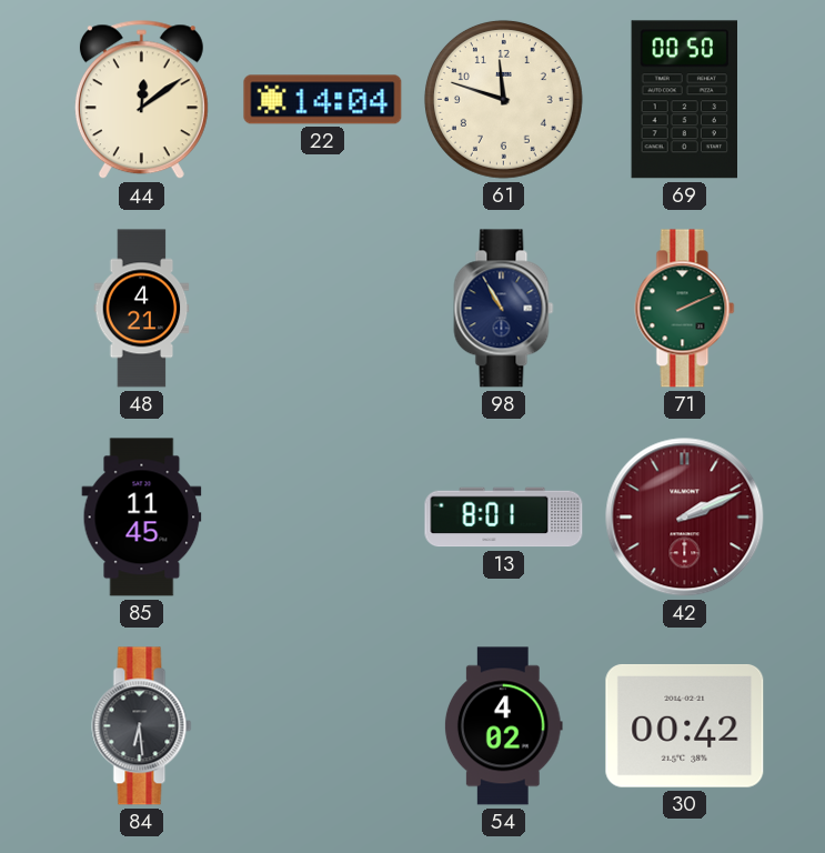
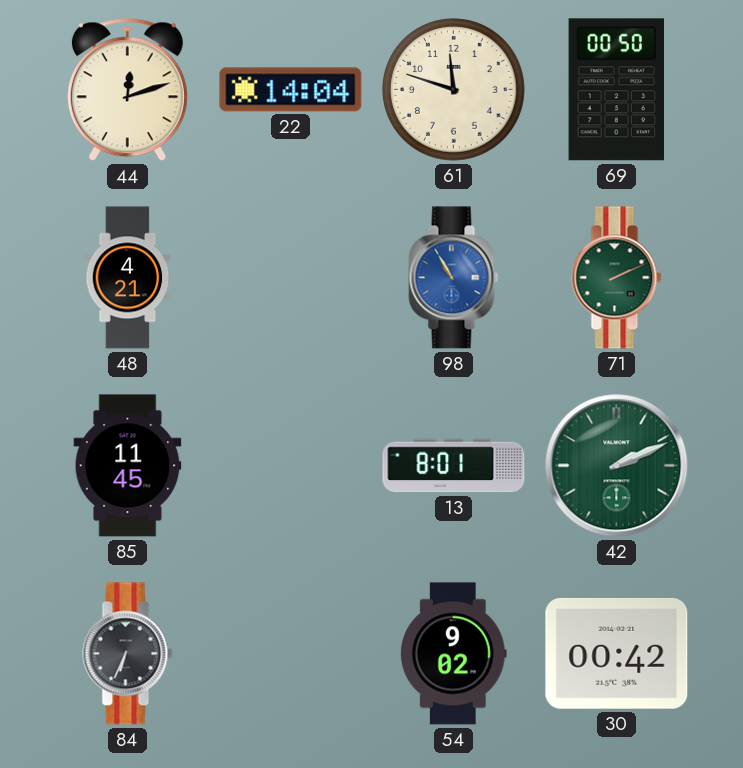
44: 12:09 -> 12:12 (127, 90)
98 dial: navy -> blue (454, 278)
42 dial: burgundy -> green (617, 466)
84: 6:29 -> 6:34 (128, 654)
54: 4:02 -> 9:02 (453, 654)
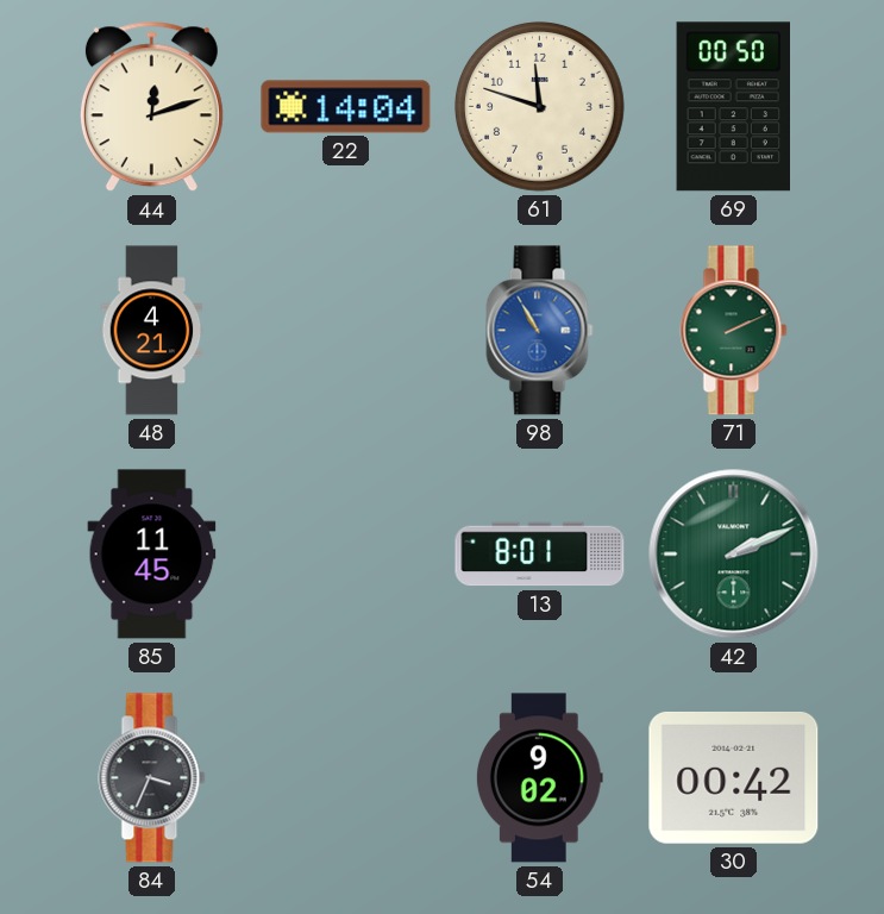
84: 6:34 -> 3:34 (152, 778)
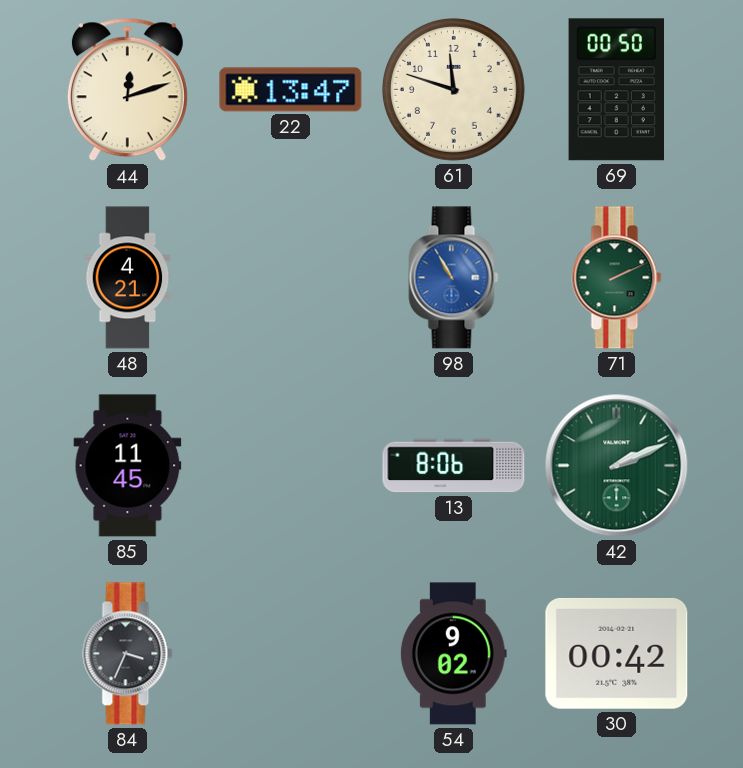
22: 14:04 -> 13:47 (291, 90)
13: 8:01 -> 8:06 (454, 466)
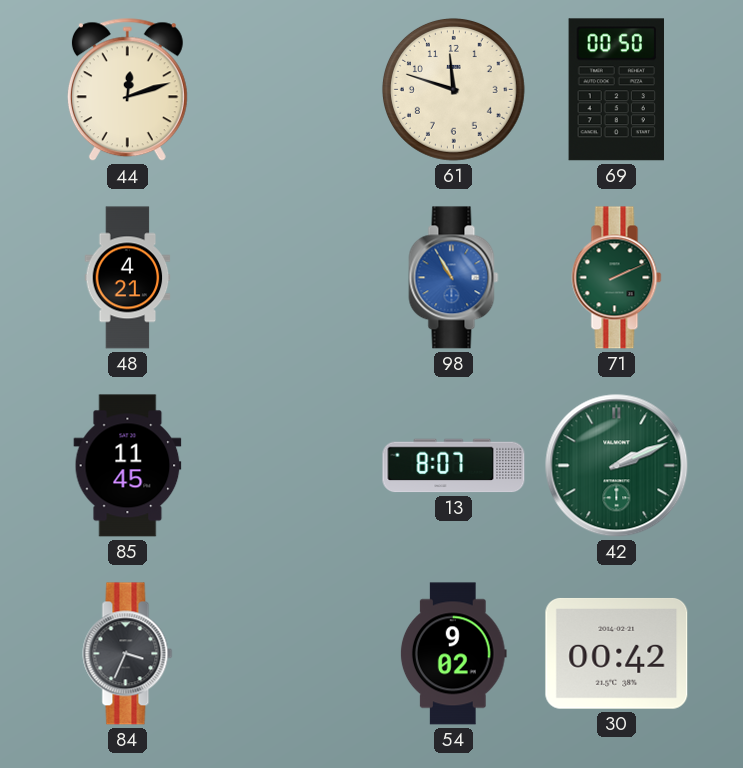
22: 13:47 -> none (291, 90)
13: 8:06 -> 8:07 (454, 466)
